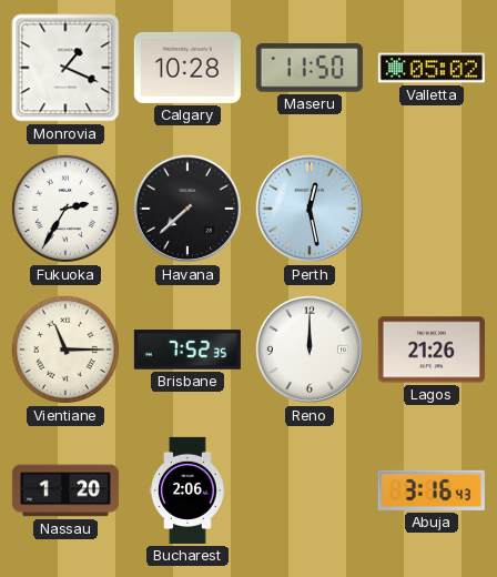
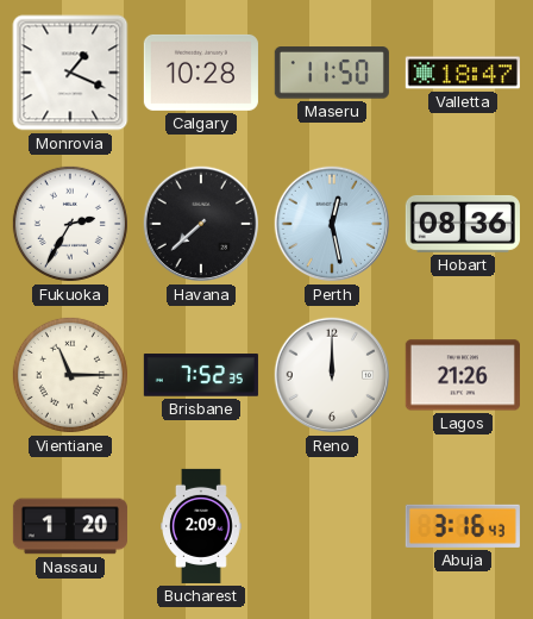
Valletta: 05:02 -> 18:47 (463, 73)
Hobart: none -> 08:36 (463, 224)
Bucharest: 2:06 -> 2:09 (202, 526)
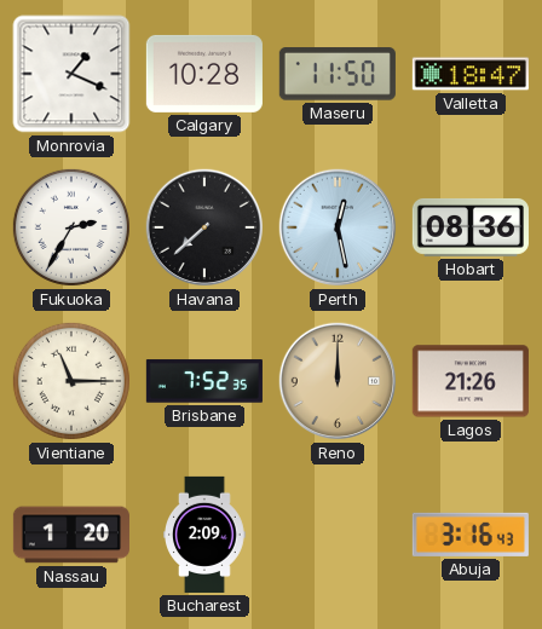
Reno dial: white -> champagne (336, 381)
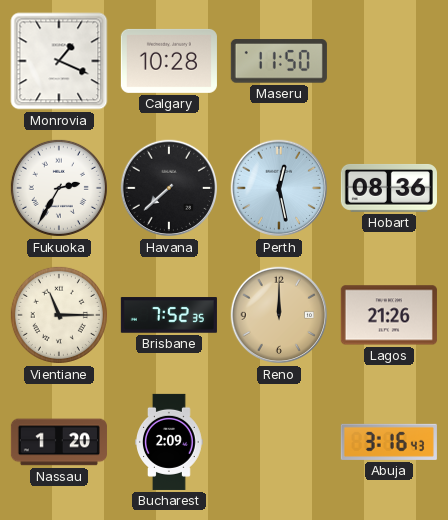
Valletta: 18:47 -> none (471, 74)
